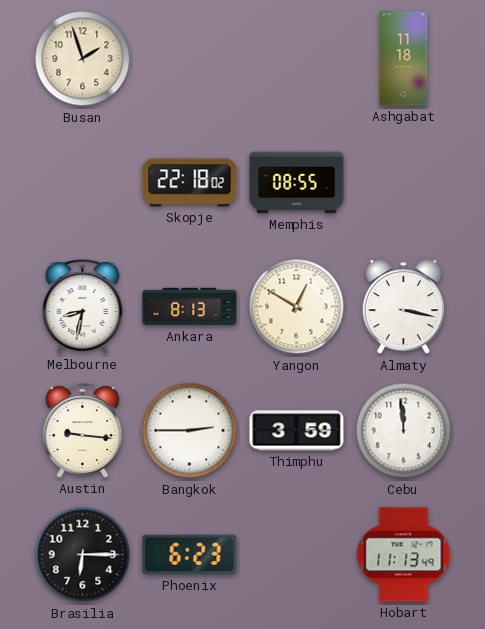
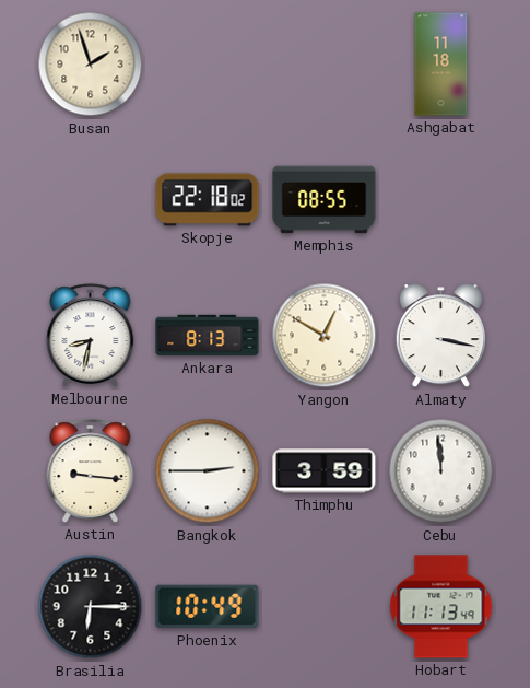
Phoenix: 6:23 -> 10:49 (208, 607)
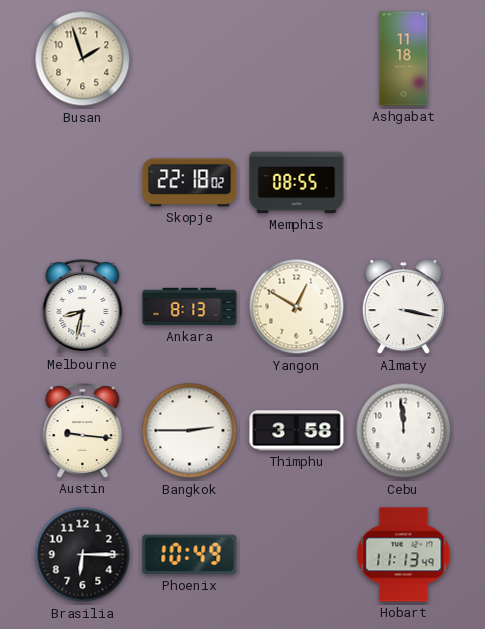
Thimphu: 3:59 -> 3:58 (297, 431)
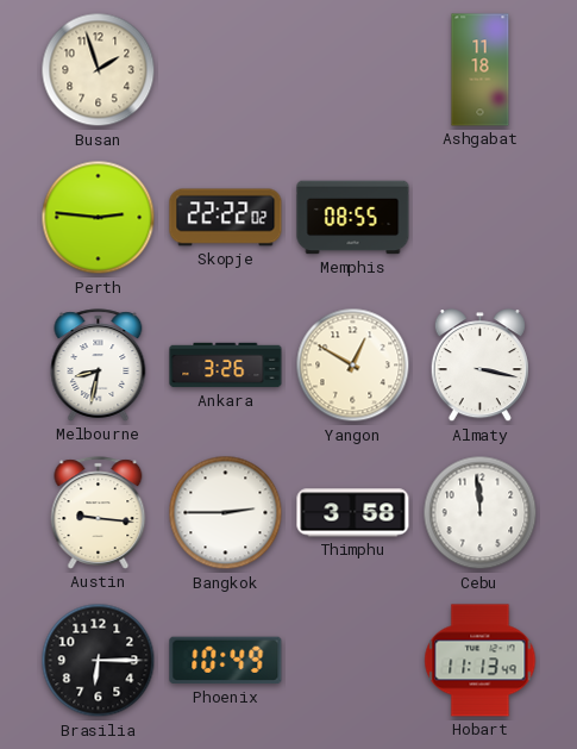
Perth: none -> 2:46 (99, 218)
Skopje: 22:18 -> 22:22 (226, 218)
Ankara: 8:13 -> 3:26 (226, 366)
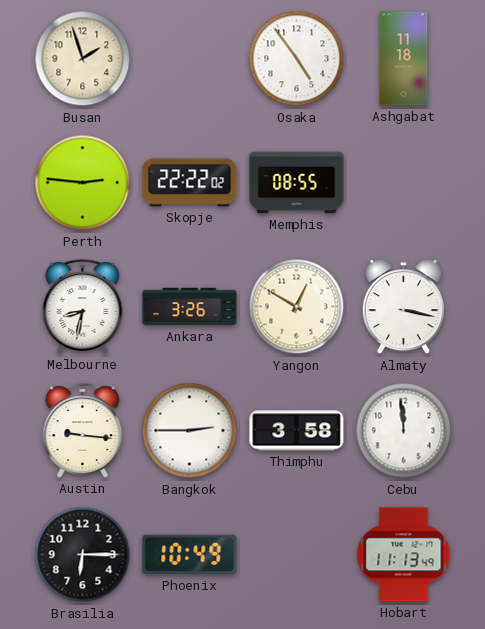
Osaka: none -> 4:54 (297, 59)
